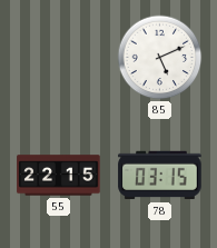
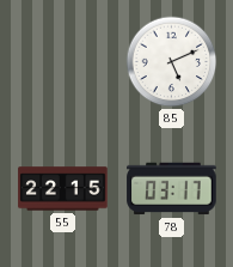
78: 03:15 -> 03:17 (172, 189)
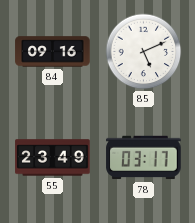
84: none -> 09:16 (53, 52)
55: 22:15 -> 23:49 (53, 158)
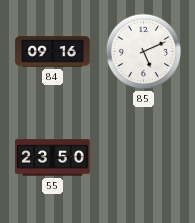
55: 23:49 -> 23:50 (53, 158)
78: 03:17 -> none (144, 158)
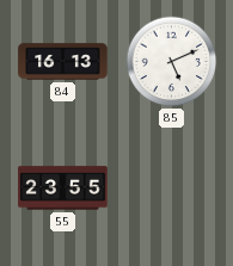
84: 09:16 -> 16:13 (63, 62)
55: 23:50 -> 23:55 (63, 188)
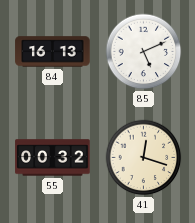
55: 23:55 -> 00:32 (53, 158)
41: none -> 12:18 (144, 158)
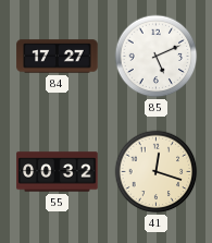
84: 16:13 -> 17:27 (58, 57)
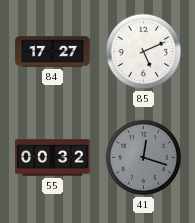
41 dial: cream -> grey (144, 158)
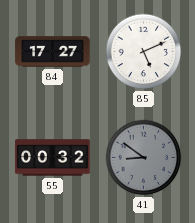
41: 12:18 -> 8:51 (144, 158)
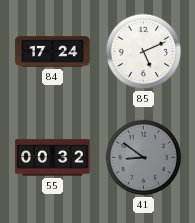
84: 17:27 -> 17:24 (53, 52)
